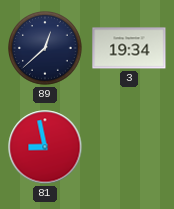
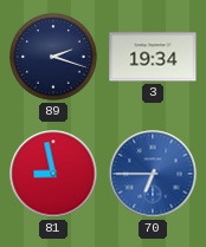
89: 12:38 -> 2:18 (54, 58)
70: none -> 6:45 (153, 174)
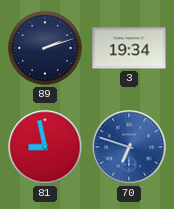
89: 2:18 -> 2:12 (46, 49)
70: 6:45 -> 6:48 (129, 147)
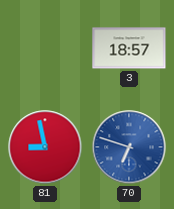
89: 2:12 -> none (46, 49)
3: 19:34 -> 18:57 (129, 48)
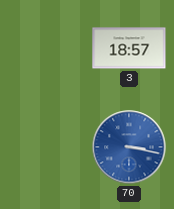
81: 8:58 -> none (45, 147)
70: 6:48 -> 3:17 (129, 147)
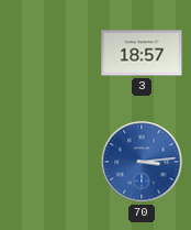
70: 3:17 -> 3:14 (142, 162)
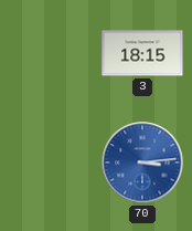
3: 18:57 -> 18:15 (142, 53)
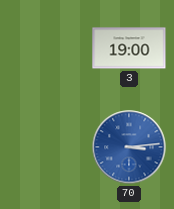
3: 18:15 -> 19:00 (129, 48)
